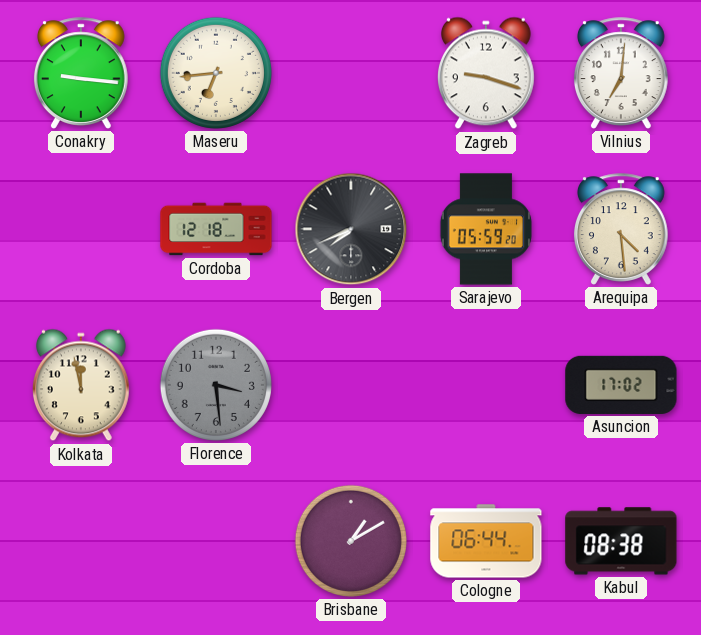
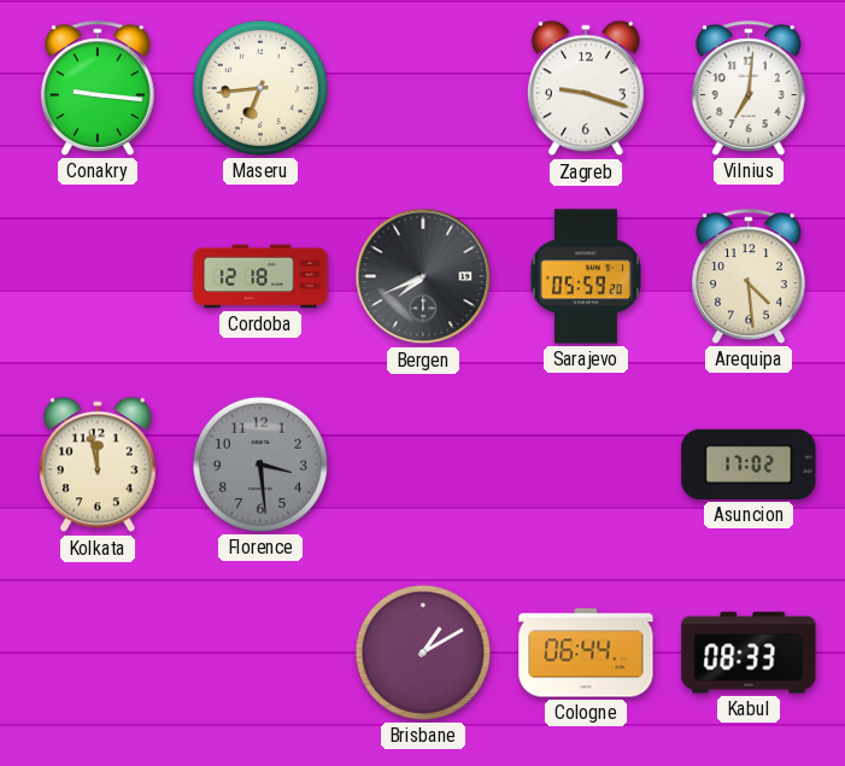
Kabul: 08:38 -> 08:33 (749, 653)
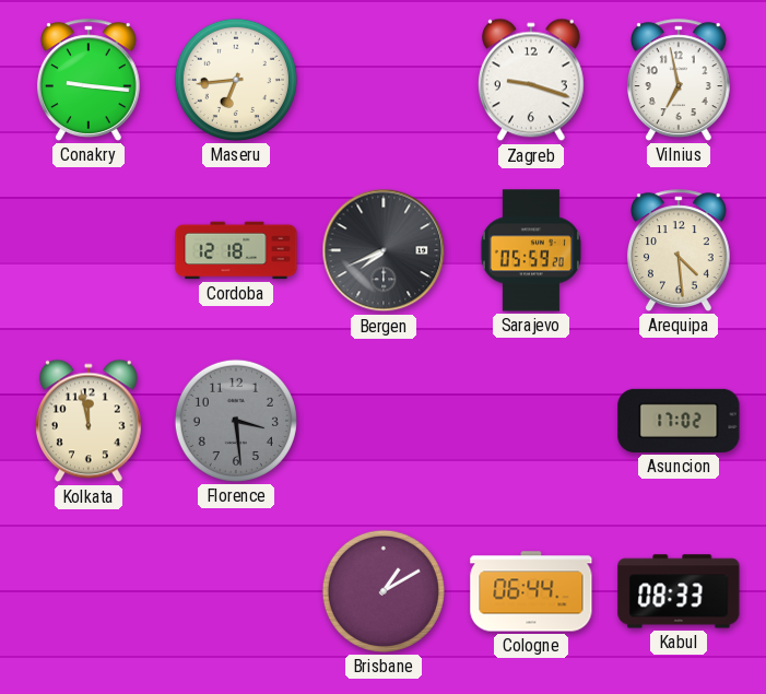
Vilnius: 7:01 -> 6:58 (679, 80)
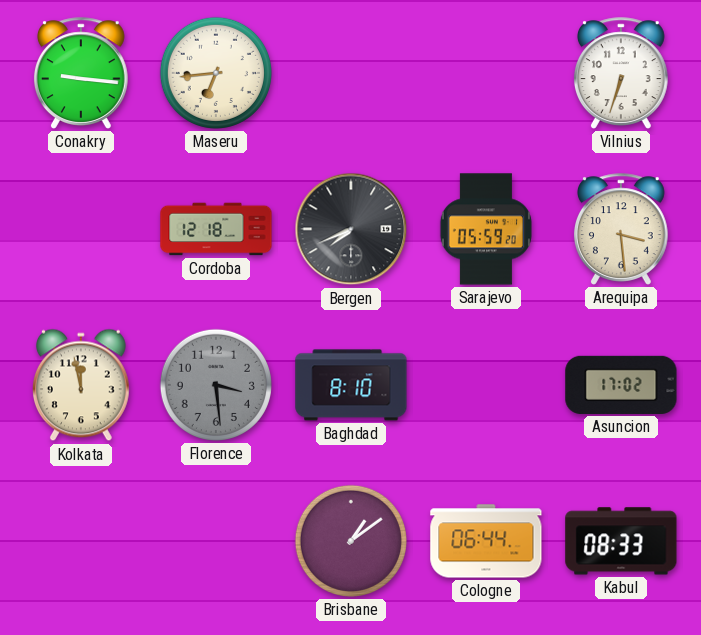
Zagreb: 9:18 -> none (531, 80)
Vilnius: 6:58 -> 6:33 (621, 73)
Arequipa: 4:29 -> 3:29 (621, 229)
Baghdad: none -> 8:10 (351, 385)
Brisbane: 1:10 -> 1:09 (351, 541)
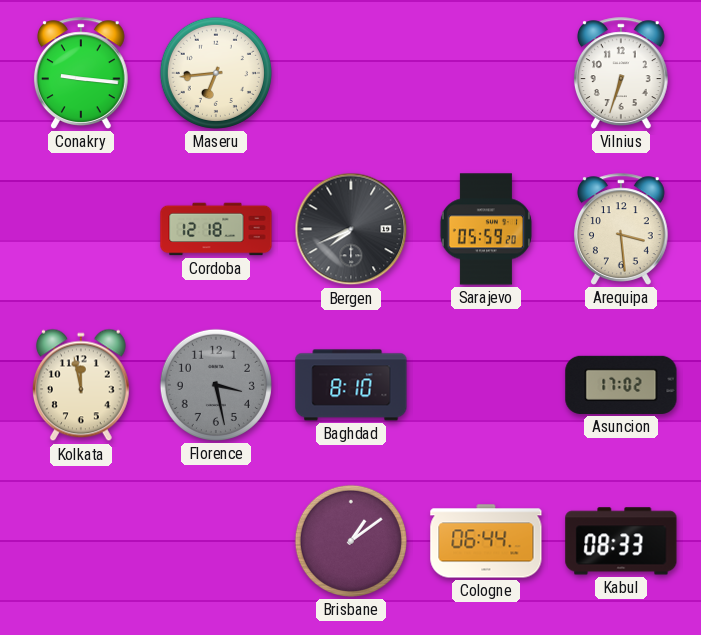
Florence: 3:29 -> 3:28 (216, 385)
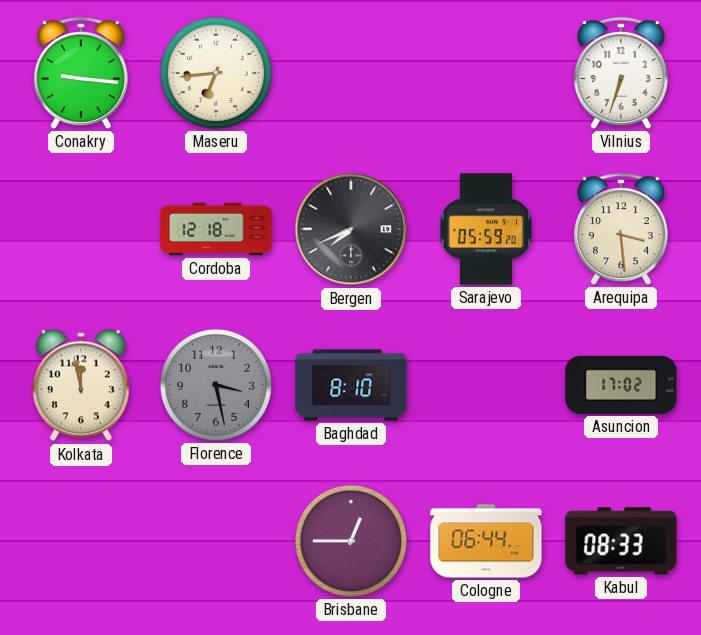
Brisbane: 1:09 -> 12:45 (351, 541)
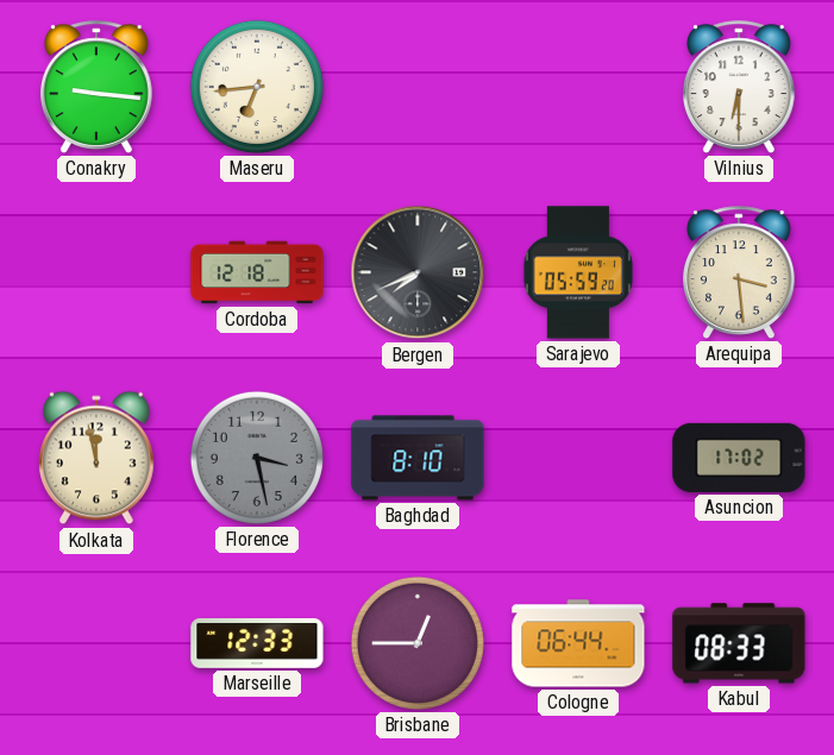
Vilnius: 6:33 -> 6:30 (739, 87)
Marseille: none -> 12:33 (257, 643)
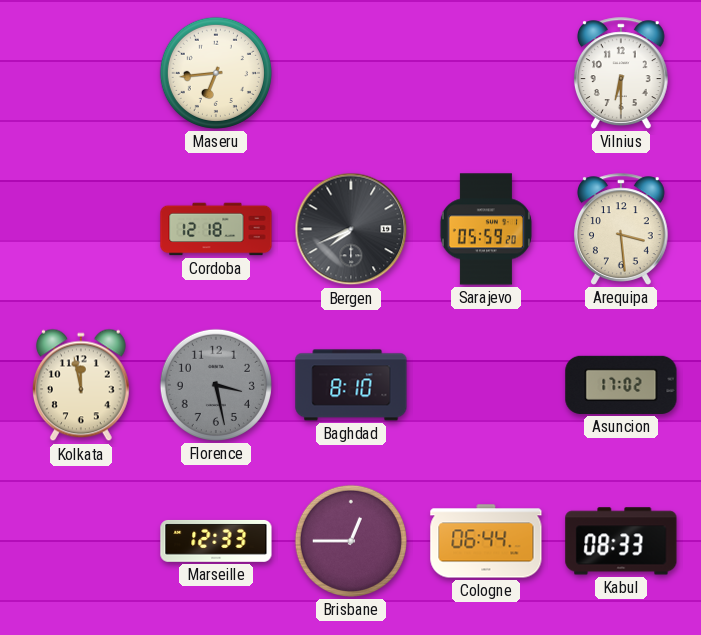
Conakry: 9:16 -> none (96, 87)
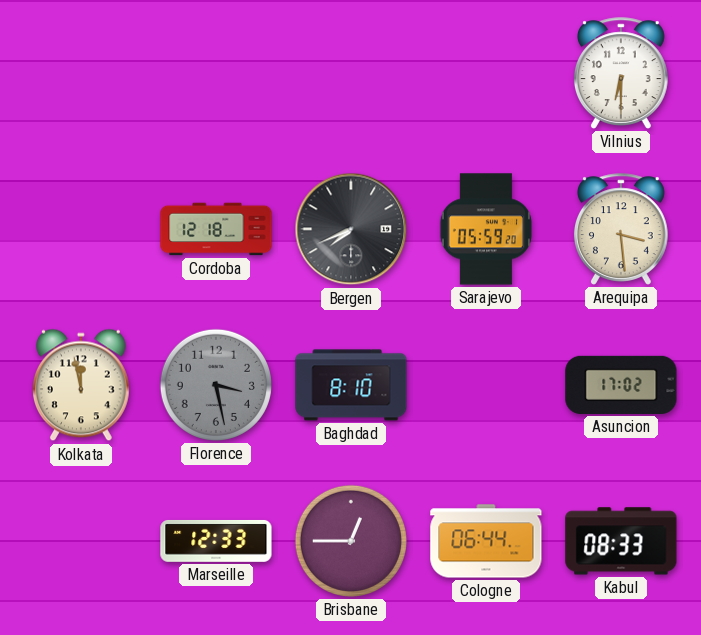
Maseru: 6:44 -> none (216, 73)
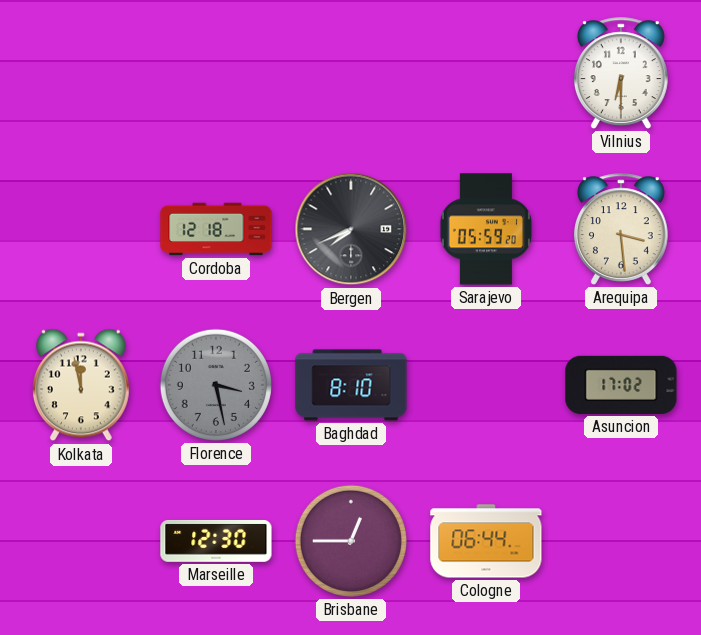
Marseille: 12:33 -> 12:30 (216, 541)
Kabul: 08:33 -> none (621, 541)
